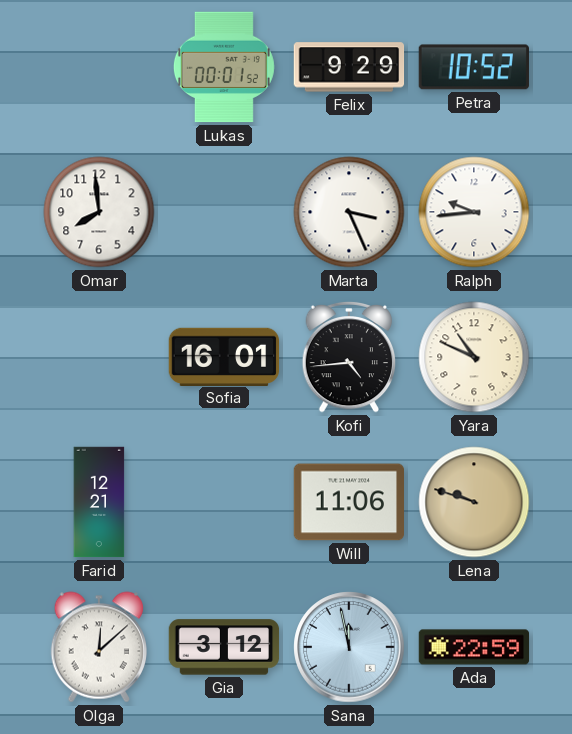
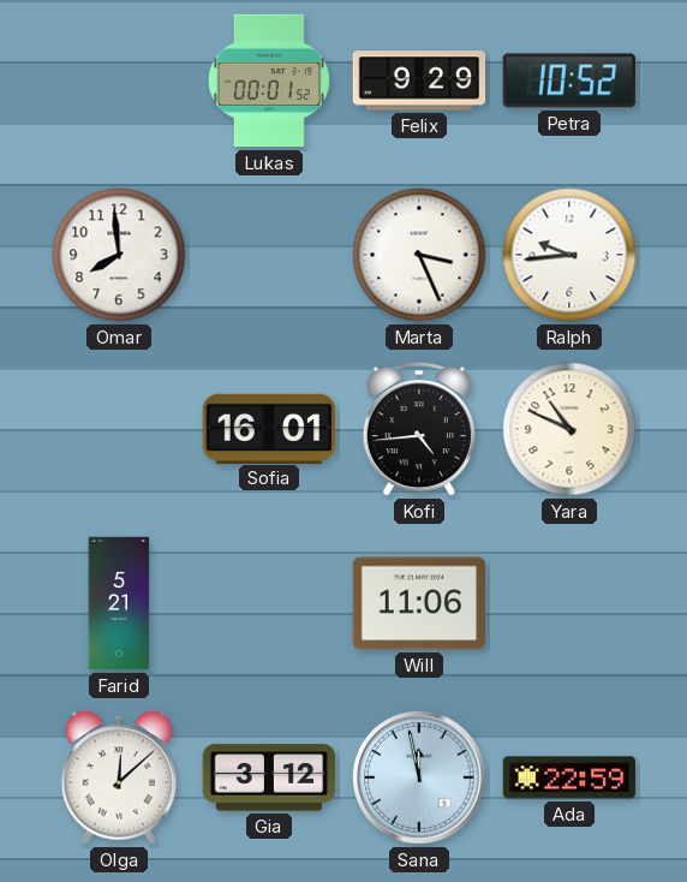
Farid: 12:21 -> 5:21 (119, 603)
Lena: 9:48 -> none (474, 502)
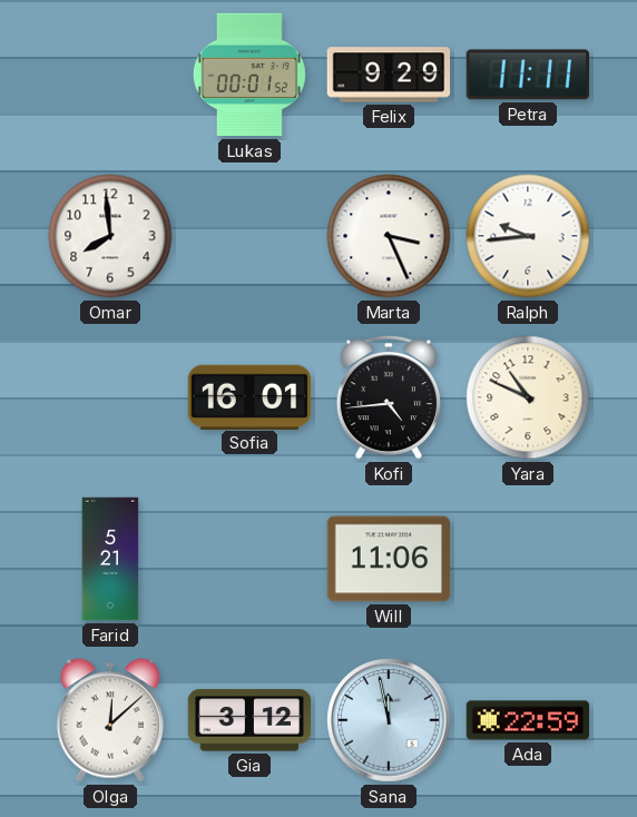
Petra: 10:52 -> 11:11 (528, 75)
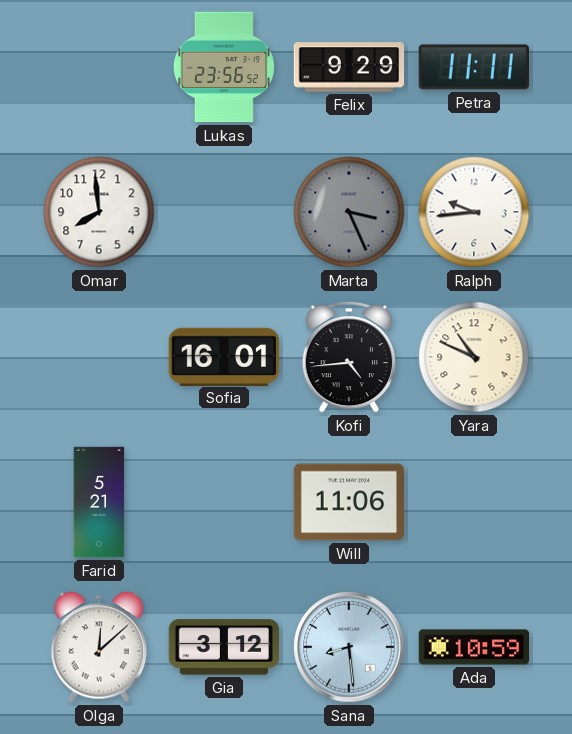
Lukas: 00:01 -> 23:56 (224, 67)
Marta dial: white -> grey (349, 212)
Sana: 11:58 -> 8:29 (349, 647)
Ada: 22:59 -> 10:59 (474, 647)
